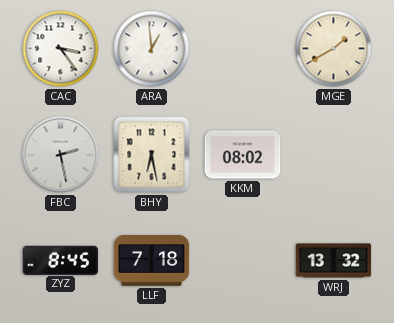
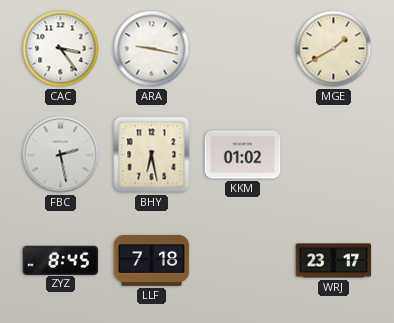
ARA: 12:59 -> 9:17 (152, 49)
KKM: 08:02 -> 01:02 (243, 155)
WRJ: 13:32 -> 23:17 (334, 261)
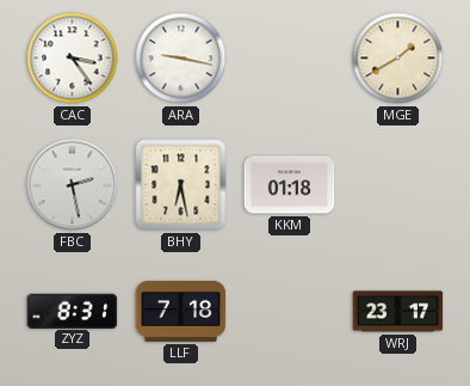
KKM: 01:02 -> 01:18 (290, 185)
ZYZ: 8:45 -> 8:31 (73, 311)
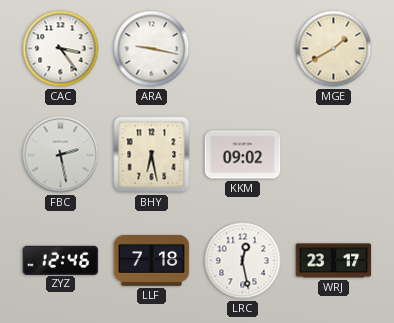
KKM: 01:18 -> 09:02 (243, 155)
ZYZ: 8:31 -> 12:46 (61, 260)
LRC: none -> 12:28 (243, 261)
